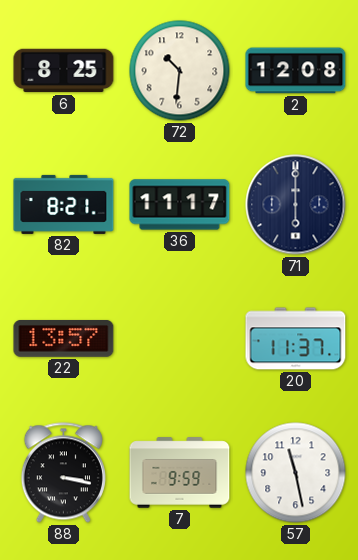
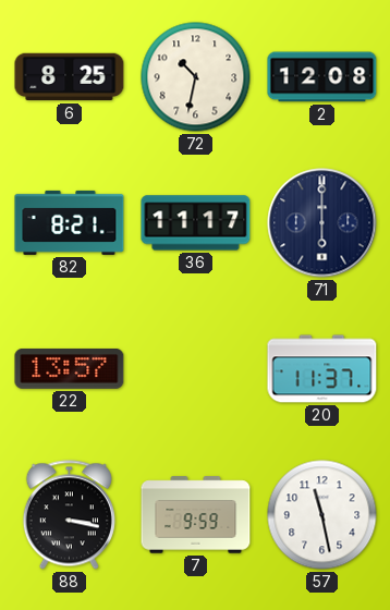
72: 10:31 -> 10:32 (196, 77)
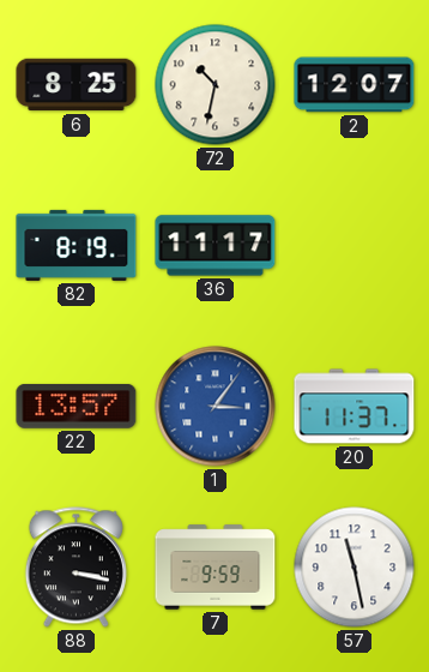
2: 12:08 -> 12:07 (355, 85)
82: 8:21 -> 8:19 (77, 245)
71: 6:00 -> none (322, 223)
1: none -> 3:06 (216, 407)
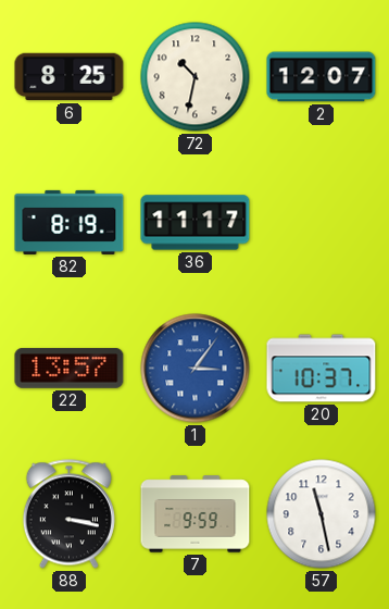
20: 11:37 -> 10:37 (322, 369)
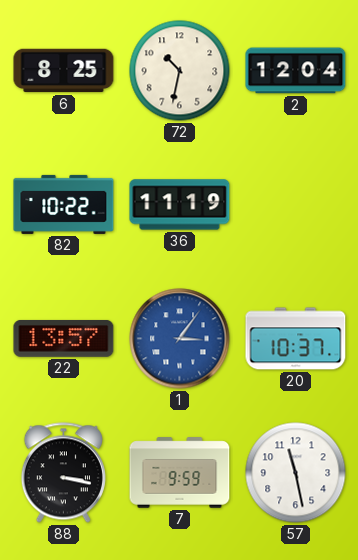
2: 12:07 -> 12:04 (296, 71)
82: 8:19 -> 10:22 (64, 204)
36: 11:17 -> 11:19 (180, 205)
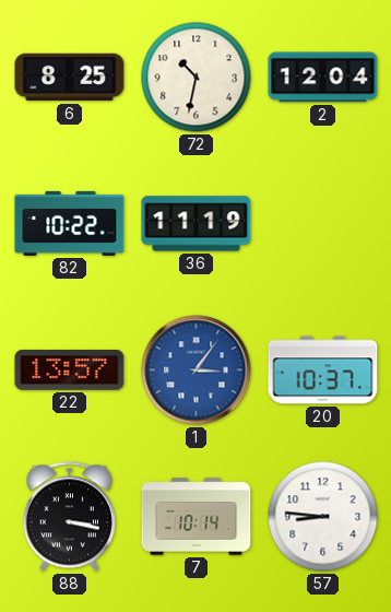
7: 9:59 -> 10:14 (197, 517)
57: 11:28 -> 8:46 (323, 517)
